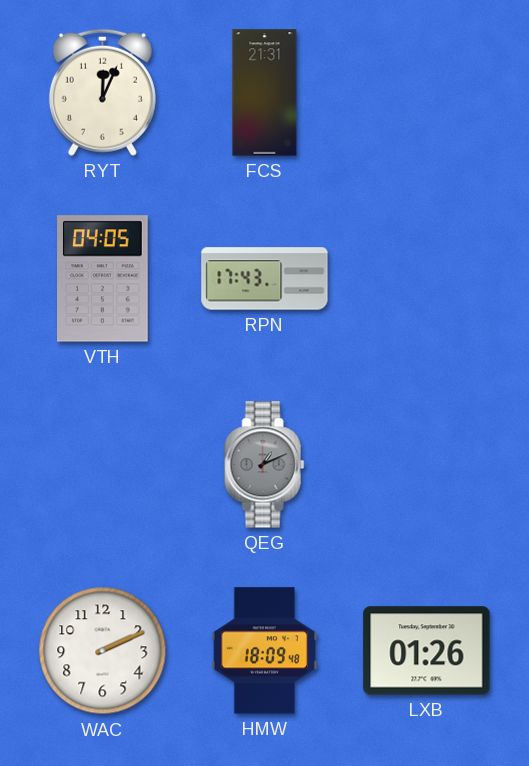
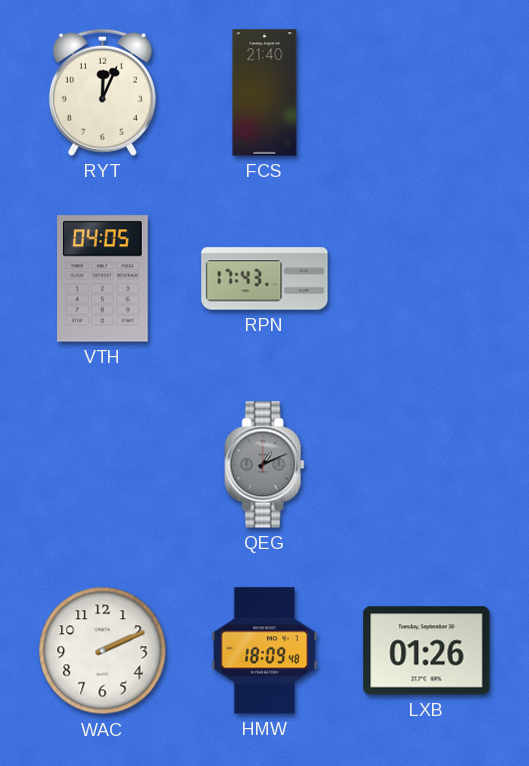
FCS: 21:31 -> 21:40 (265, 93)
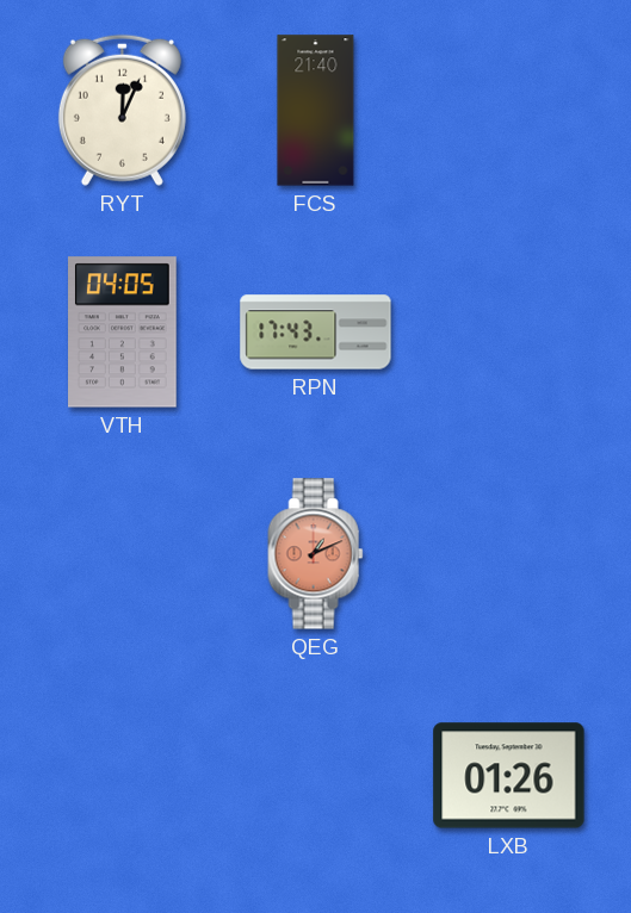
QEG dial: grey -> salmon (316, 554)
WAC: 2:11 -> none (103, 651)
HMW: 18:09 -> none (265, 651)
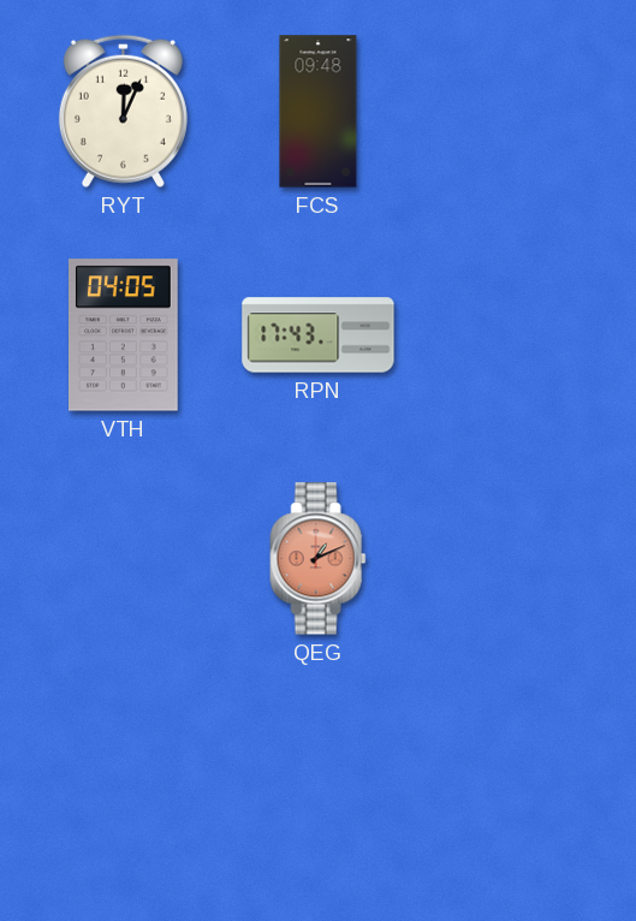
FCS: 21:40 -> 09:48 (319, 112)
LXB: 01:26 -> none (509, 776)
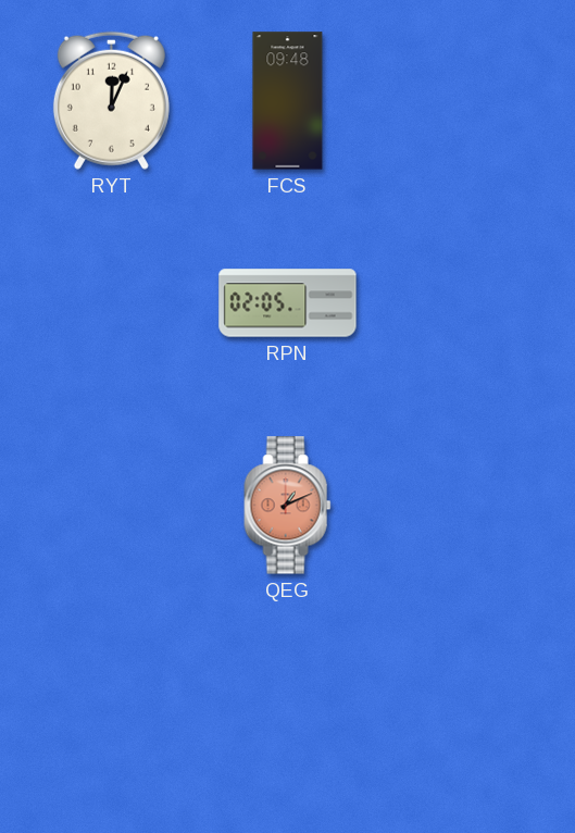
VTH: 04:05 -> none (124, 335)
RPN: 17:43 -> 02:05 (288, 303)
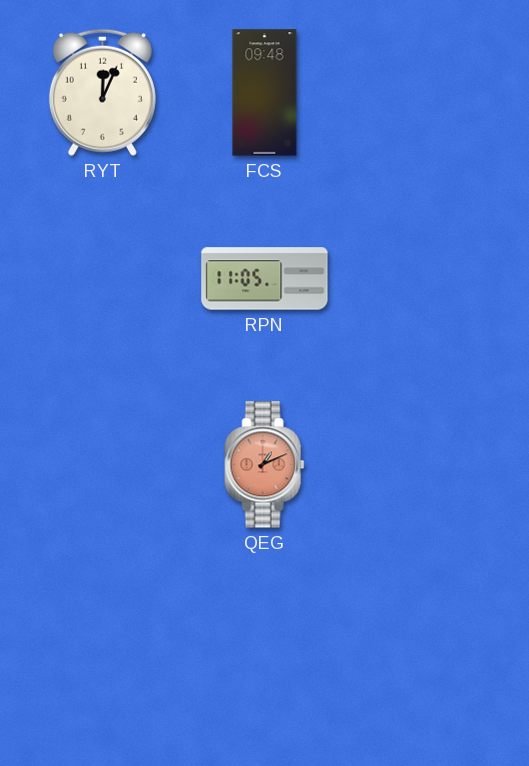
RPN: 02:05 -> 11:05 (265, 279)
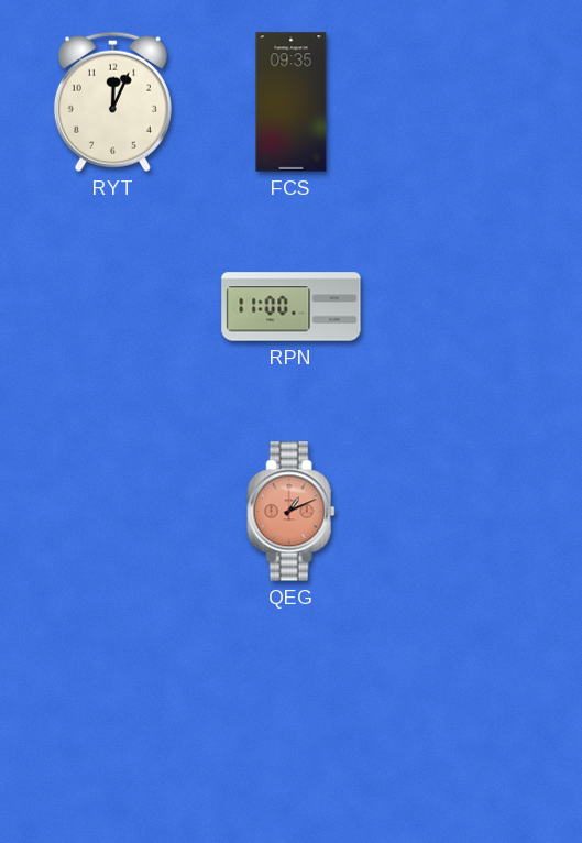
FCS: 09:48 -> 09:35 (292, 102)
RPN: 11:05 -> 11:00 (292, 307)
